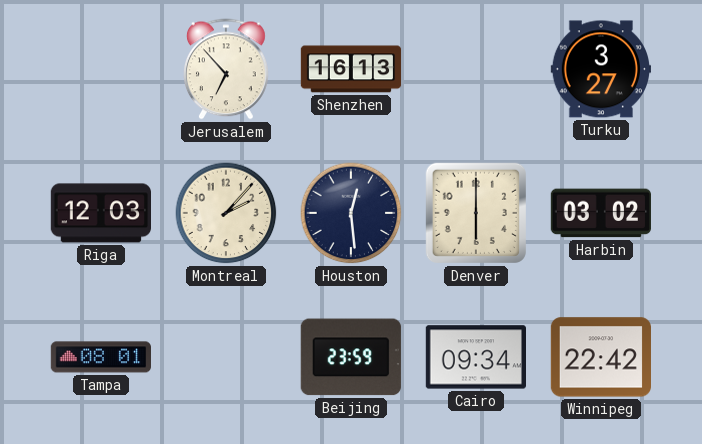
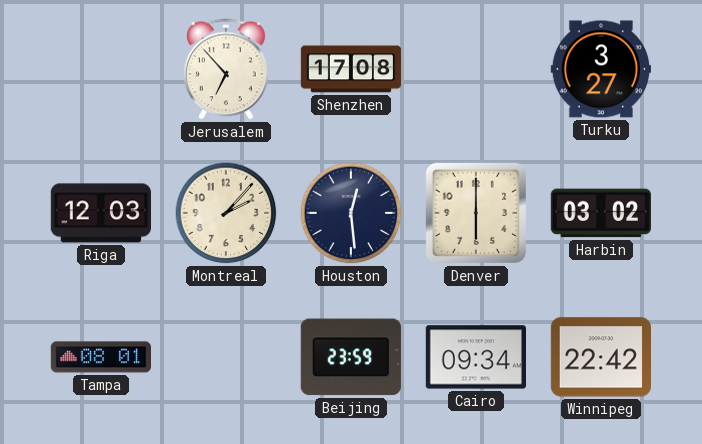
Shenzhen: 16:13 -> 17:08 (351, 69)
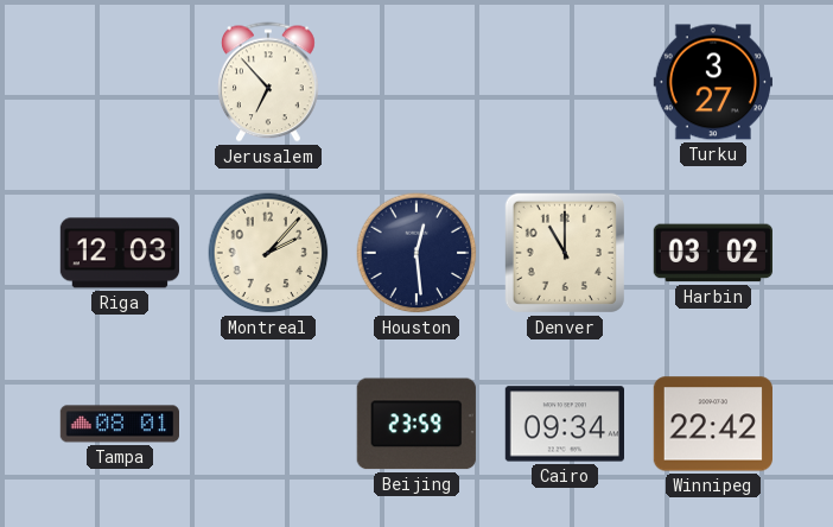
Shenzhen: 17:08 -> none (351, 69)
Denver: 6:00 -> 11:00 (565, 253)
